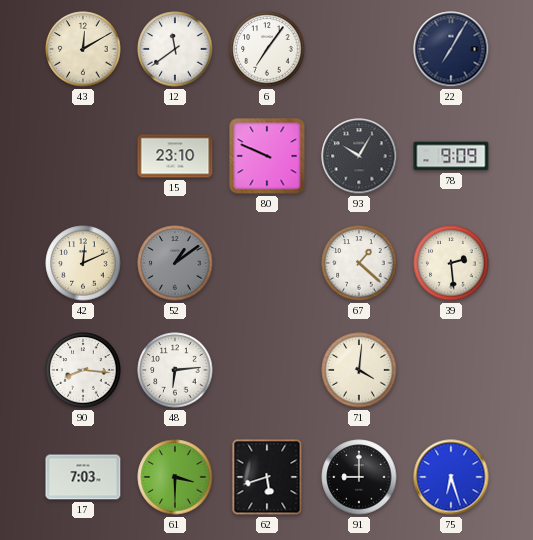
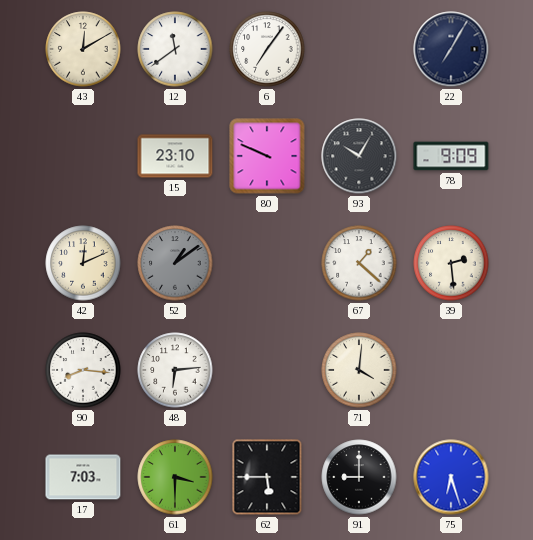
62: 5:42 -> 5:45 (267, 477)
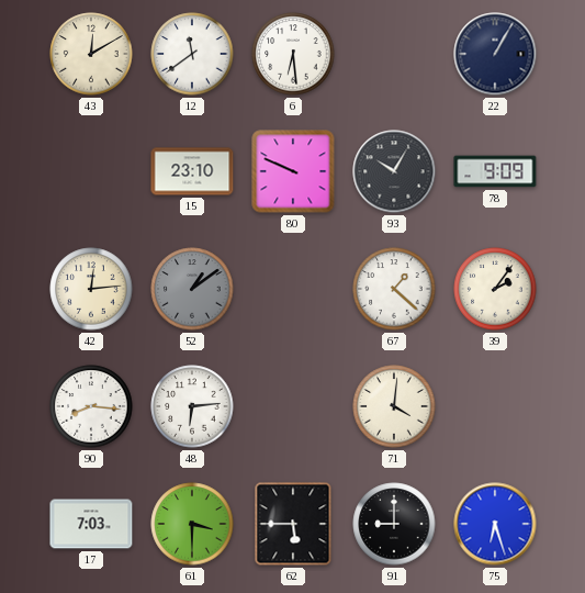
6: 7:06 -> 6:29 (293, 54)
22: 7:05 -> 1:05 (495, 54)
42: 12:11 -> 12:14 (91, 289)
39: 2:29 -> 2:06 (495, 289)
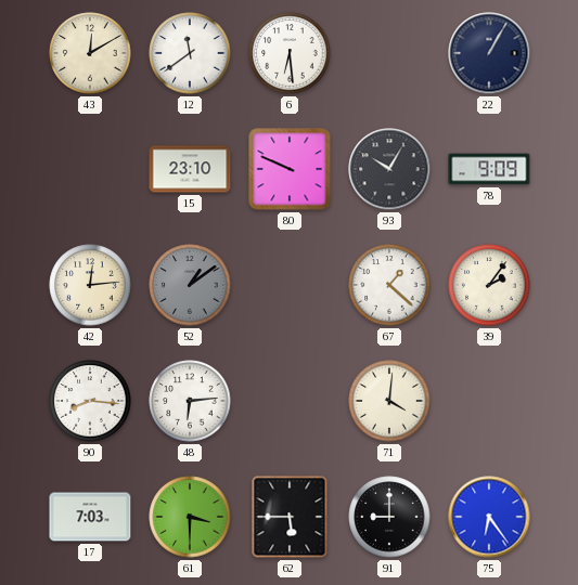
75: 6:27 -> 6:24 (489, 517)
